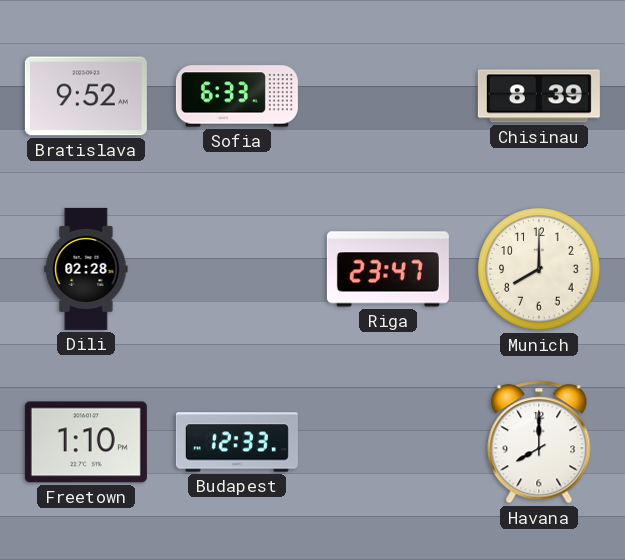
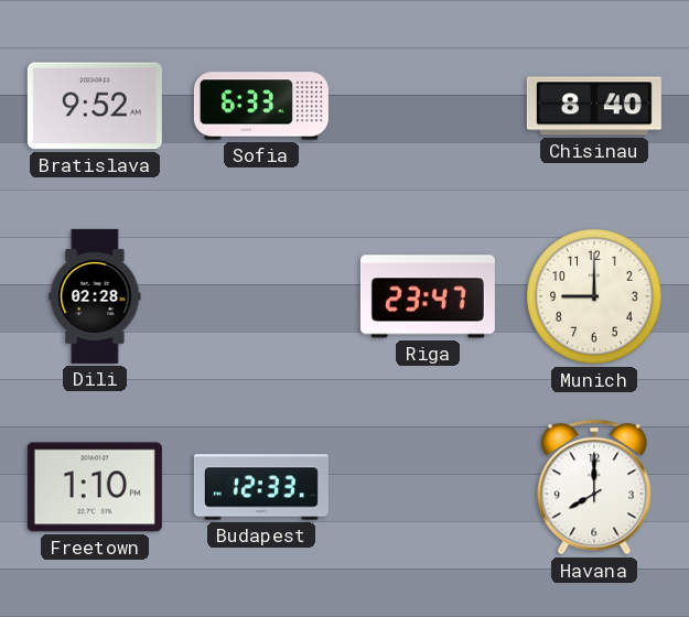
Chisinau: 8:39 -> 8:40 (594, 106)
Munich: 8:00 -> 9:00 (594, 296)
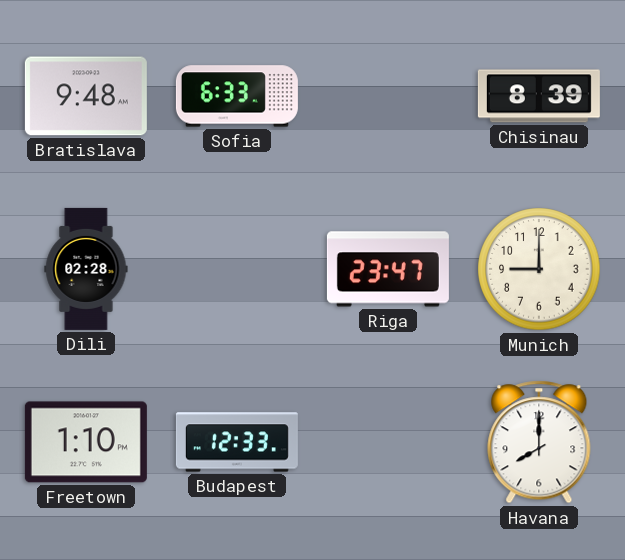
Bratislava: 9:52 -> 9:48 (86, 96)
Chisinau: 8:40 -> 8:39 (539, 96)
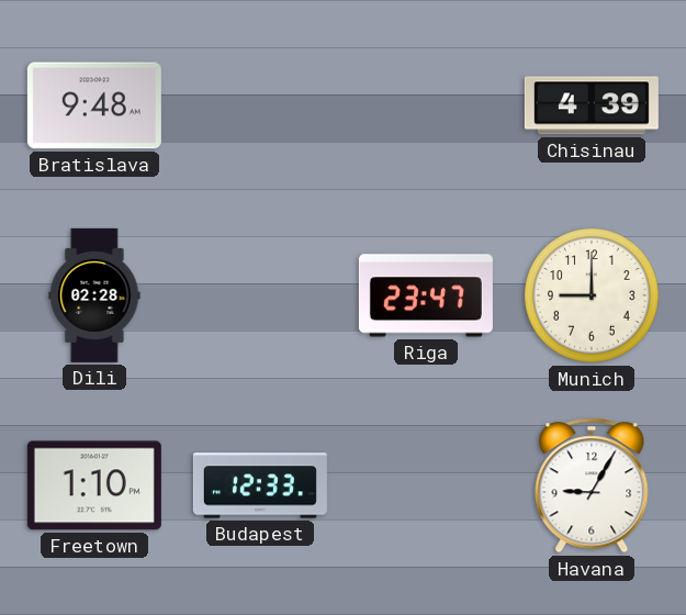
Sofia: 6:33 -> none (237, 96)
Chisinau: 8:39 -> 4:39 (592, 105)
Havana: 8:00 -> 9:05 (592, 485)
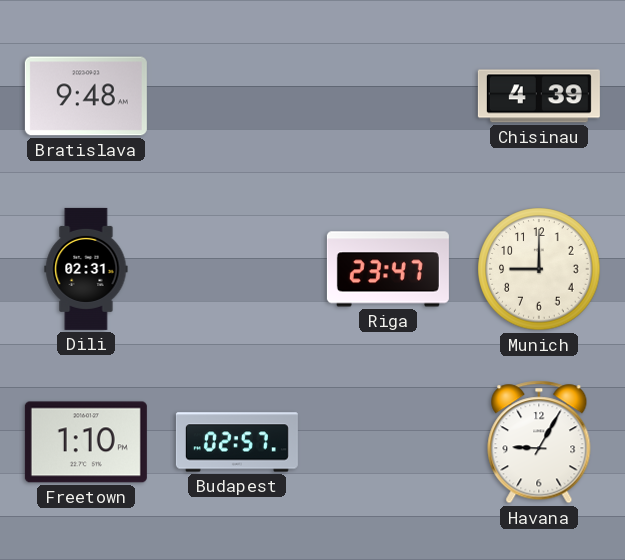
Dili: 02:28 -> 02:31 (86, 269)
Budapest: 12:33 -> 02:57 (237, 442)
